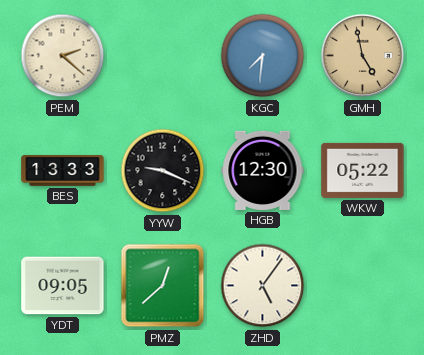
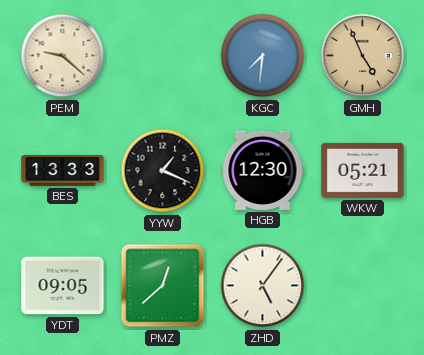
PEM: 2:22 -> 9:22 (63, 56)
GMH: 4:58 -> 4:56 (363, 56)
YYW: 9:19 -> 1:19 (163, 171)
WKW: 05:22 -> 05:21 (363, 170)
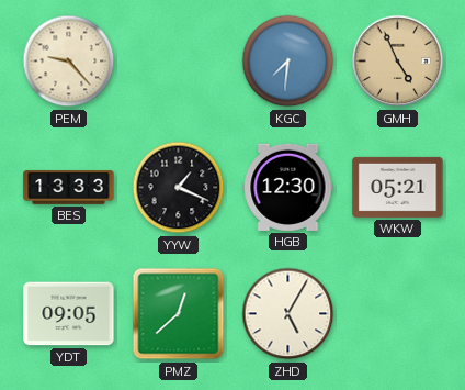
PEM: 9:22 -> 9:23 (69, 62)
ZHD: 5:06 -> 5:05 (288, 314)
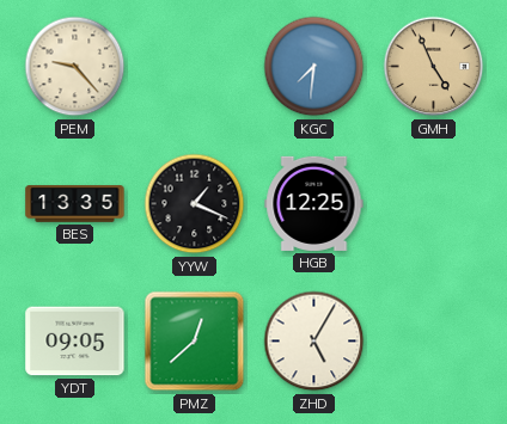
BES: 13:33 -> 13:35 (75, 204)
HGB: 12:30 -> 12:25 (314, 203)
WKW: 05:21 -> none (398, 187)
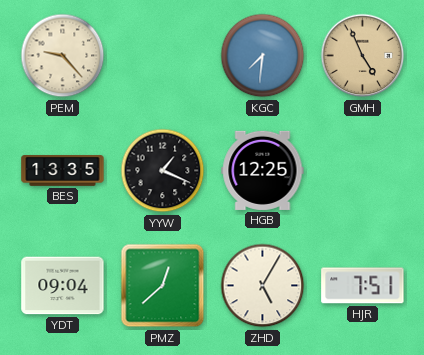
YDT: 09:05 -> 09:04 (63, 286)
HJR: none -> 7:51 (363, 286)
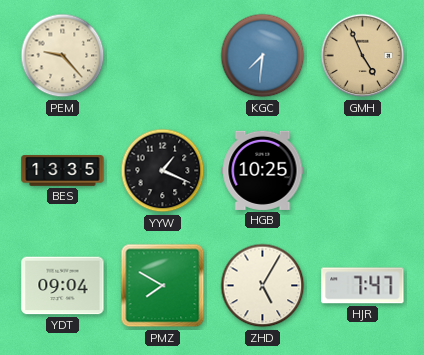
HGB: 12:25 -> 10:25 (263, 170)
PMZ: 12:38 -> 7:50 (163, 286)
HJR: 7:51 -> 7:47 (363, 286)
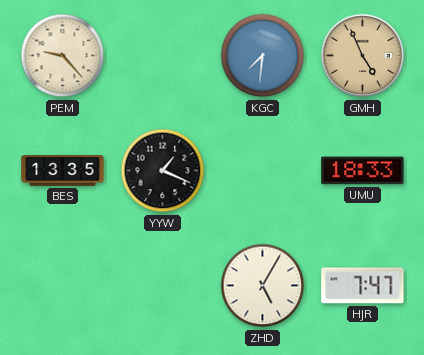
HGB: 10:25 -> none (263, 170)
UMU: none -> 18:33 (363, 171)
YDT: 09:04 -> none (63, 286)
PMZ: 7:50 -> none (163, 286)
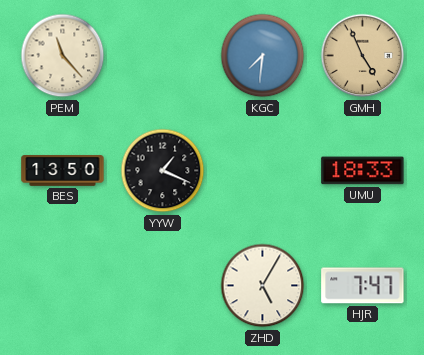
PEM: 9:23 -> 11:23 (63, 56)
BES: 13:35 -> 13:50 (63, 171)
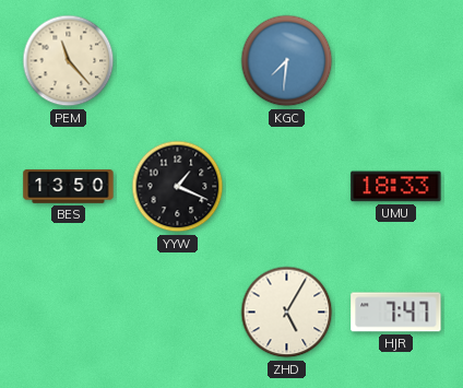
GMH: 4:56 -> none (363, 56)
